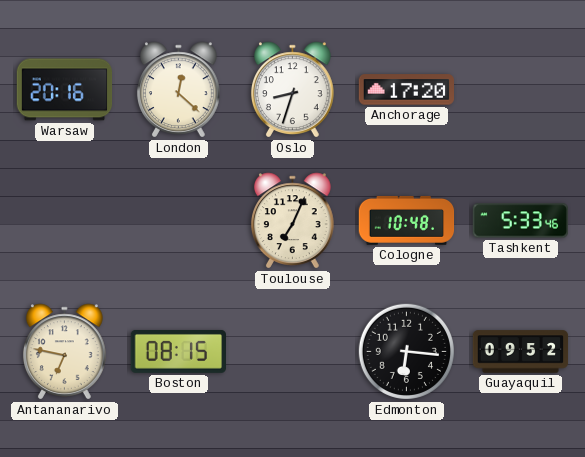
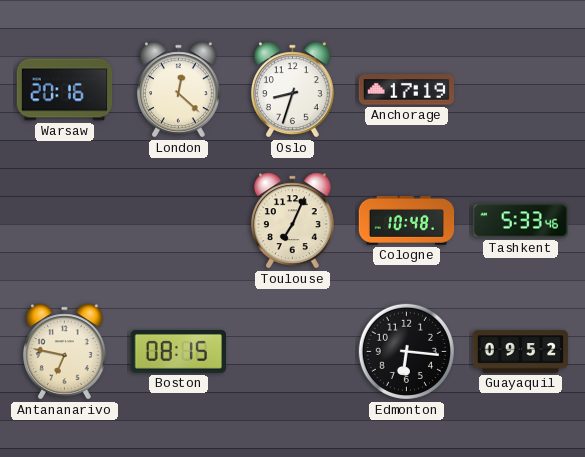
Anchorage: 17:20 -> 17:19 (406, 90)
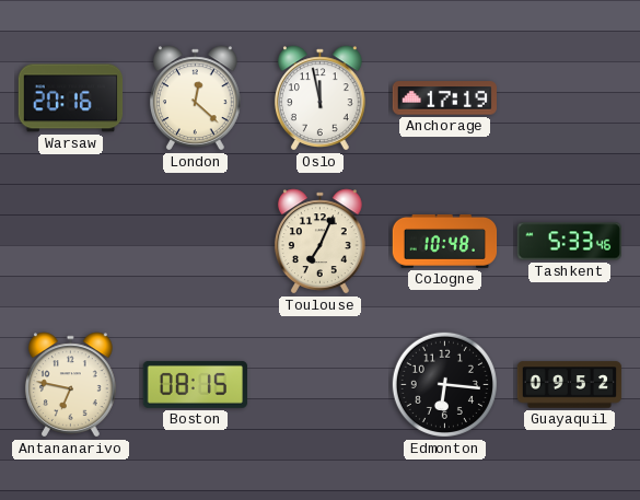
Oslo: 8:33 -> 11:58 (319, 98)
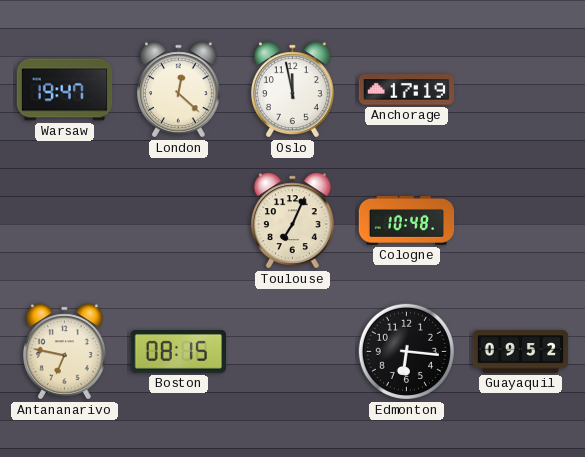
Warsaw: 20:16 -> 19:47 (65, 90)
Tashkent: 5:33 -> none (569, 242)
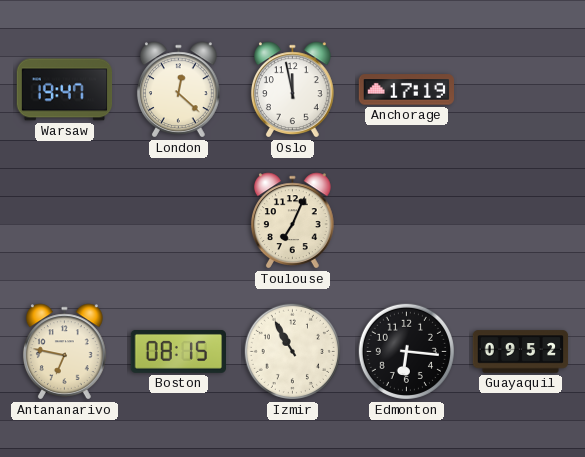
Cologne: 10:48 -> none (407, 220)
Izmir: none -> 10:55 (292, 351)
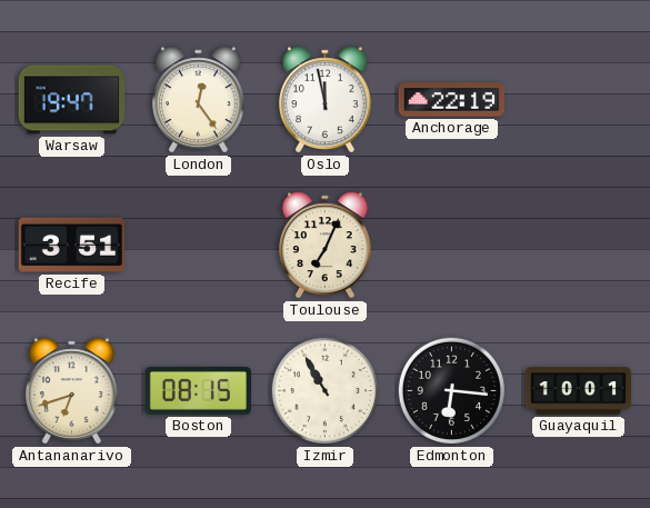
London: 12:22 -> 12:24 (198, 100)
Anchorage: 17:19 -> 22:19 (451, 100)
Recife: none -> 3:51 (71, 245)
Antananarivo: 6:47 -> 6:42 (71, 391)
Guayaquil: 09:52 -> 10:01 (579, 391)
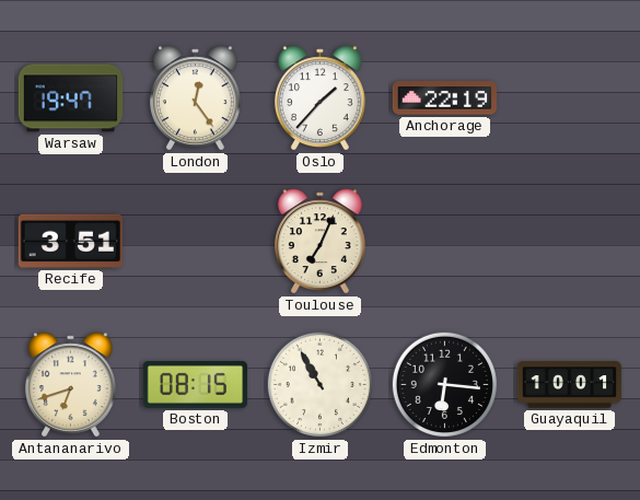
Oslo: 11:58 -> 1:37 (319, 98)
